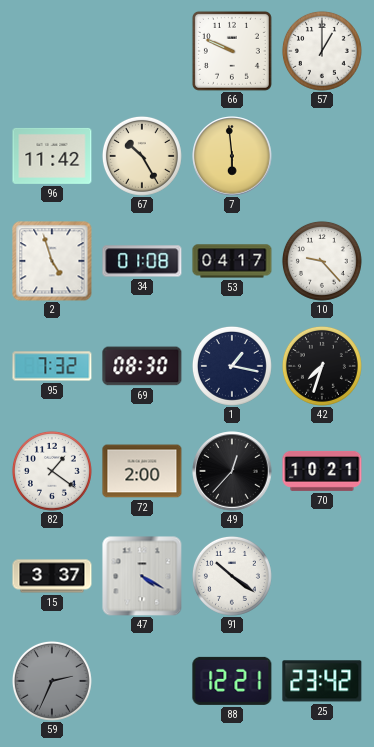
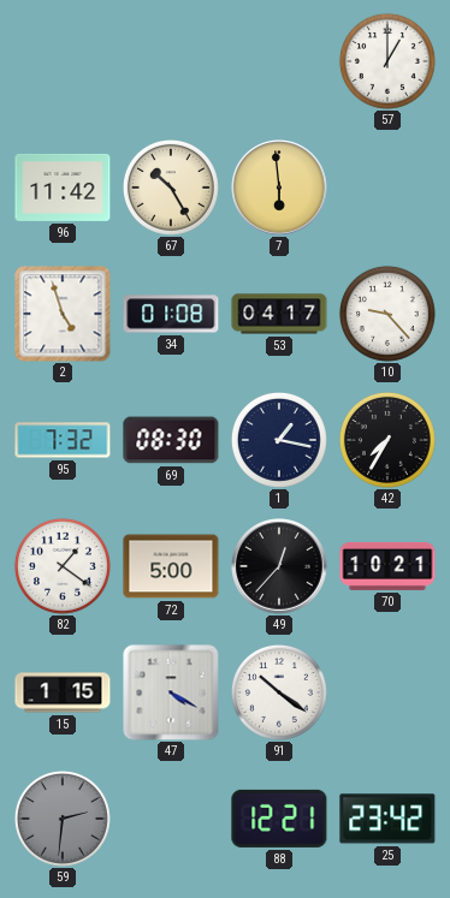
66: 9:49 -> none (232, 51)
42: 7:33 -> 7:35 (387, 440)
72: 2:00 -> 5:00 (171, 566)
15: 3:37 -> 1:15 (63, 692)
59: 2:34 -> 2:31 (63, 819)
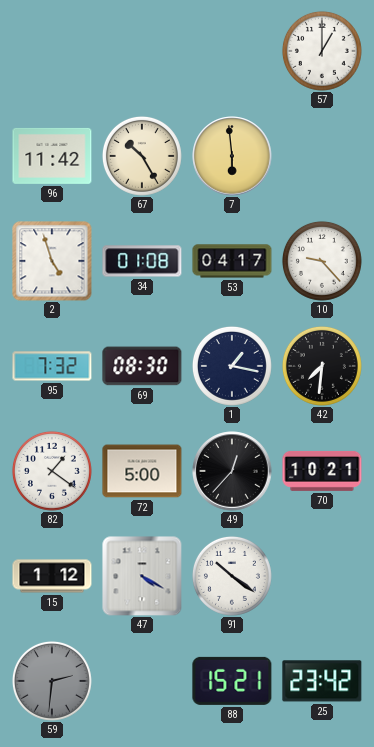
42: 7:35 -> 7:31 (322, 366)
15: 1:15 -> 1:12 (52, 576)
88: 12:21 -> 15:21 (232, 681)
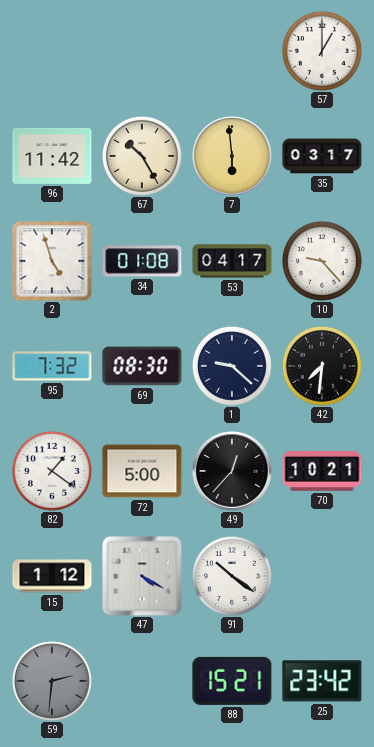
35: none -> 03:17 (322, 156)
1: 1:17 -> 9:22 (232, 366)
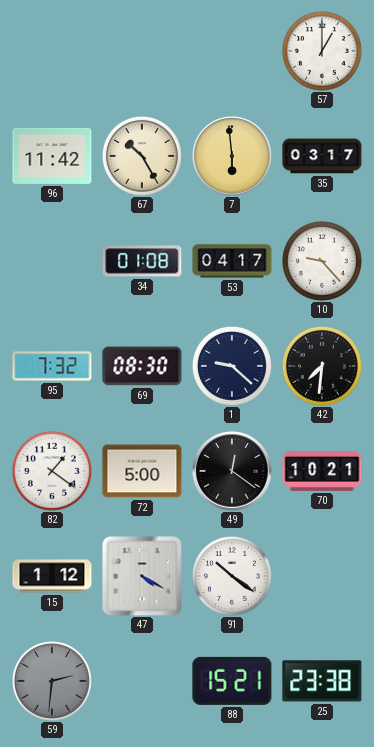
2: 4:57 -> none (52, 261)
49: 12:37 -> 12:21 (232, 471)
25: 23:42 -> 23:38 (322, 681)
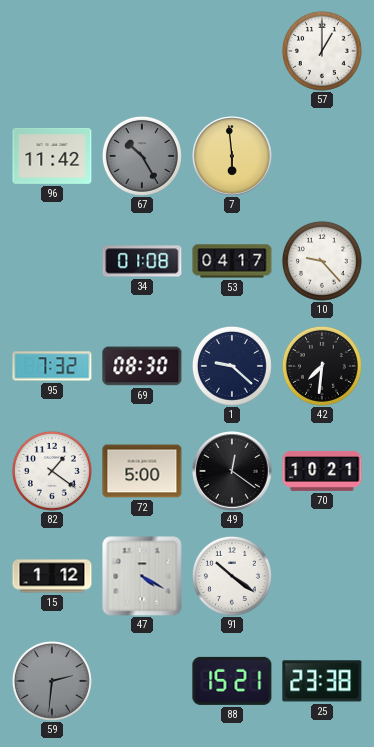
67 dial: cream -> grey (142, 156)
35: 03:17 -> none (322, 156)
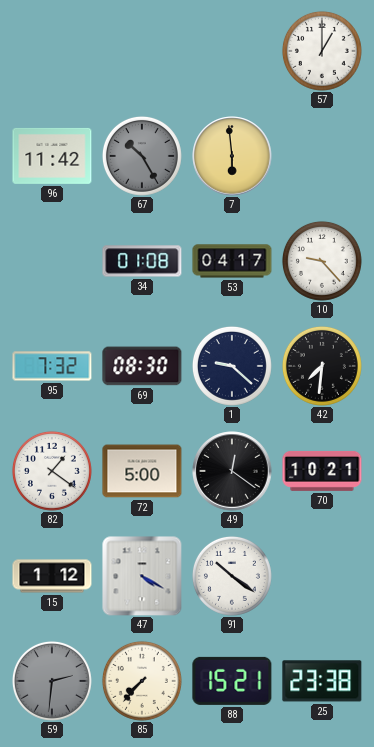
85: none -> 7:37 (142, 681)
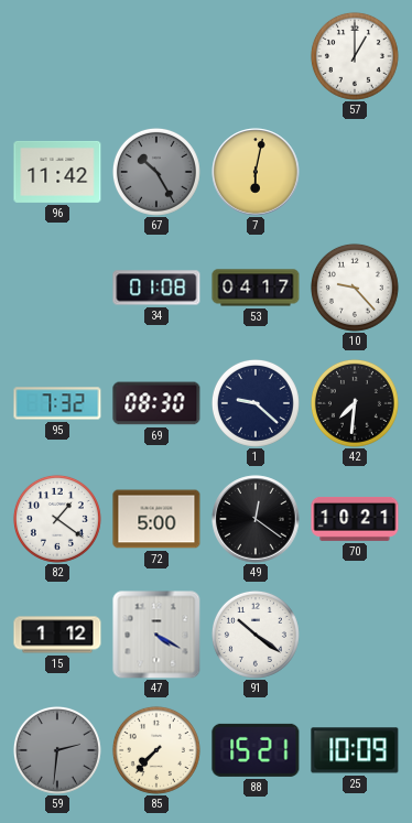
7: 5:59 -> 6:02 (256, 172)
25: 23:38 -> 10:09 (355, 750)
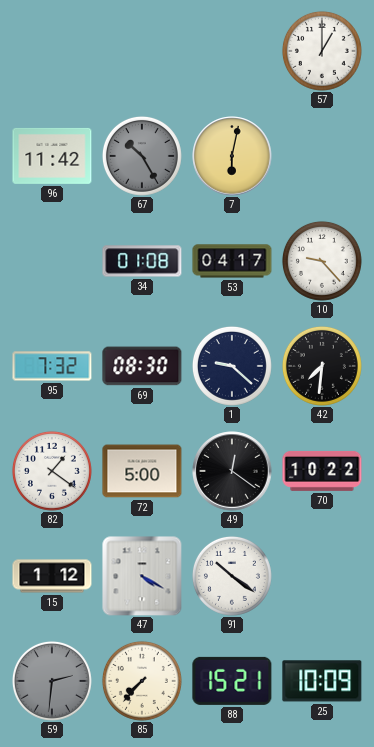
70: 10:21 -> 10:22 (322, 471)
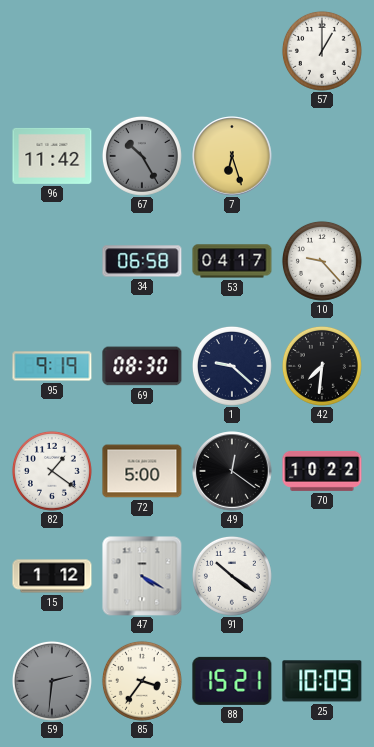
7: 6:02 -> 6:27 (232, 156)
34: 01:08 -> 06:58 (142, 261)
95: 7:32 -> 9:19 (52, 366)
85: 7:37 -> 3:36 (142, 681)
